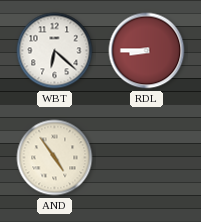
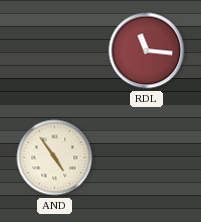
WBT: 6:22 -> none (55, 51)
RDL: 8:45 -> 11:16 (147, 51)
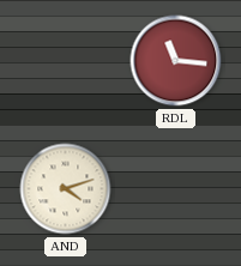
AND: 4:54 -> 4:12 (66, 189)
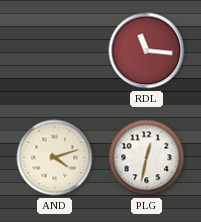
PLG: none -> 12:32 (147, 158)
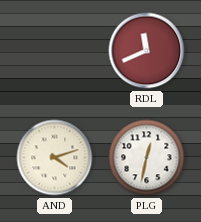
RDL: 11:16 -> 11:41 (147, 51)
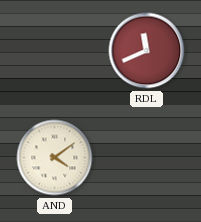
AND: 4:12 -> 4:09 (55, 158)
PLG: 12:32 -> none (147, 158)
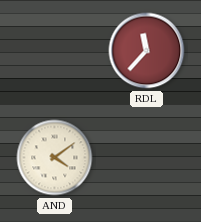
RDL: 11:41 -> 11:37 (147, 51)
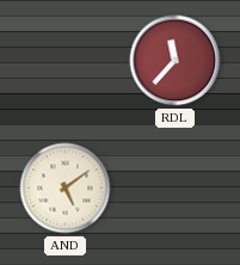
AND: 4:09 -> 5:09 (66, 189)
